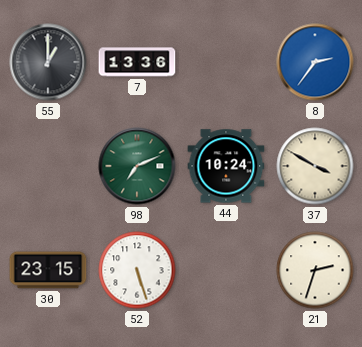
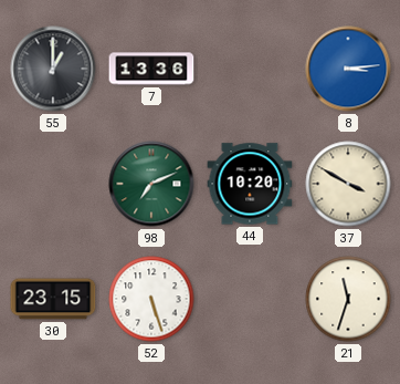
8: 2:36 -> 3:14 (348, 69)
44: 10:24 -> 10:20 (250, 184)
21: 2:33 -> 11:33 (348, 299)
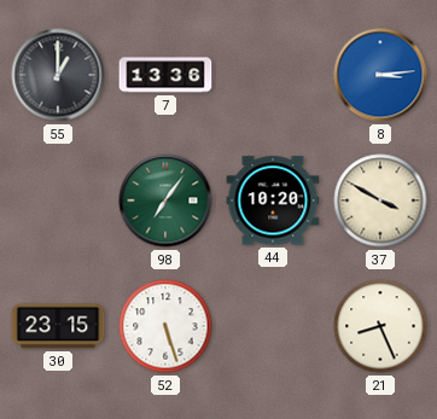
98: 7:11 -> 7:06 (165, 200)
21: 11:33 -> 8:26 (380, 326)
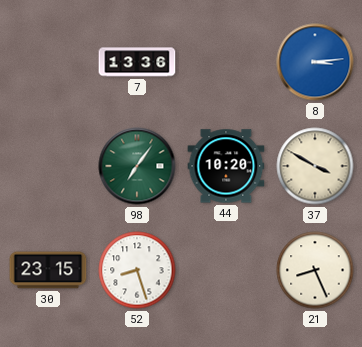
55: 1:00 -> none (58, 75)
52: 5:27 -> 8:27 (137, 270)
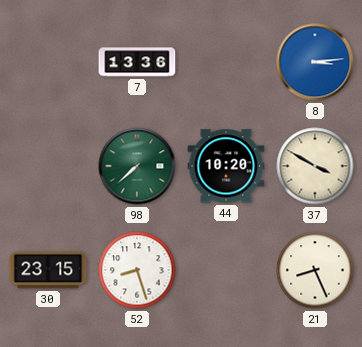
98: 7:06 -> 7:38 (137, 166)
